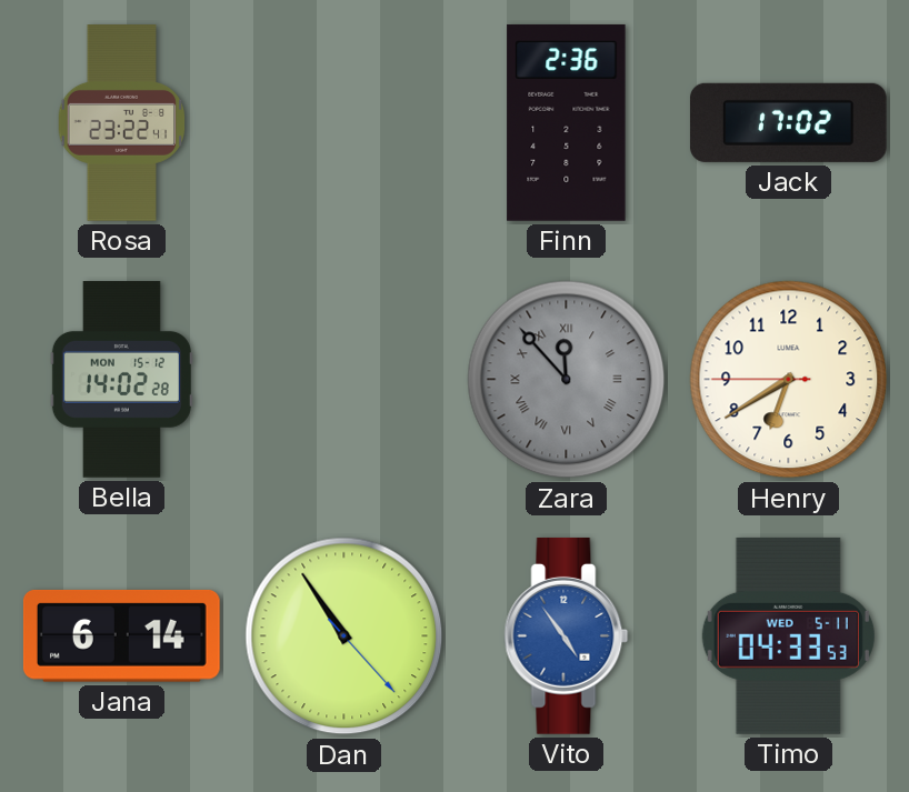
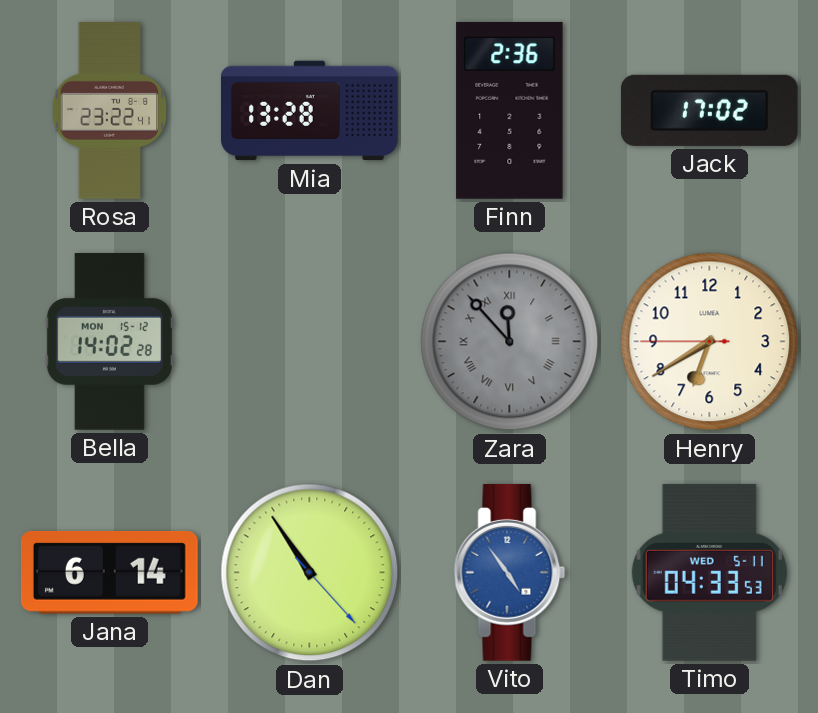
Mia: none -> 13:28 (310, 111)
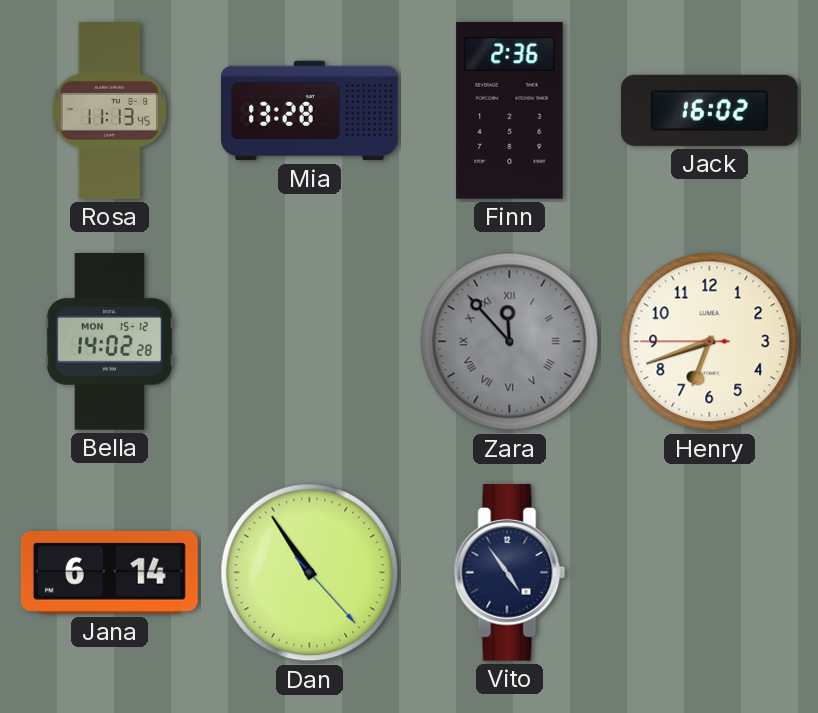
Rosa: 23:22 -> 11:13 (110, 111)
Jack: 17:02 -> 16:02 (709, 110)
Henry: 6:39 -> 6:41 (710, 342)
Vito dial: blue -> navy (510, 572)
Timo: 04:33 -> none (709, 572)
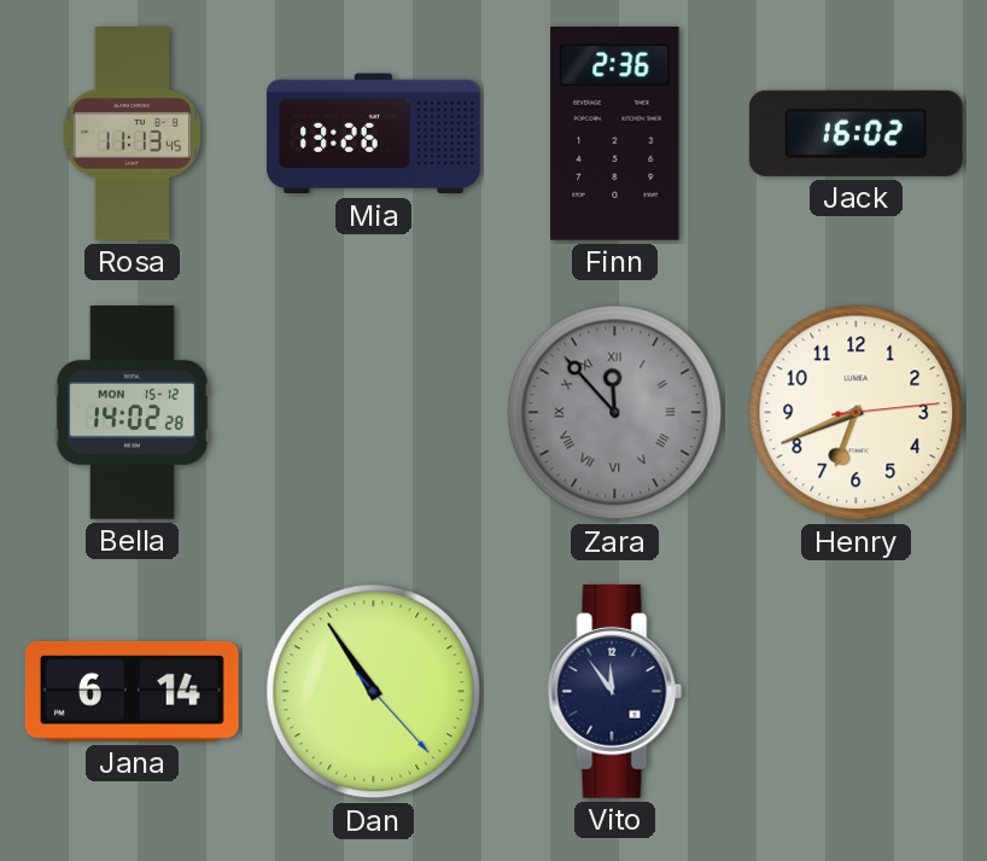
Mia: 13:28 -> 13:26 (374, 134)
Henry: 6:41:45 -> 6:41:14 (857, 413)
Vito: 4:54 -> 11:54 (615, 691)
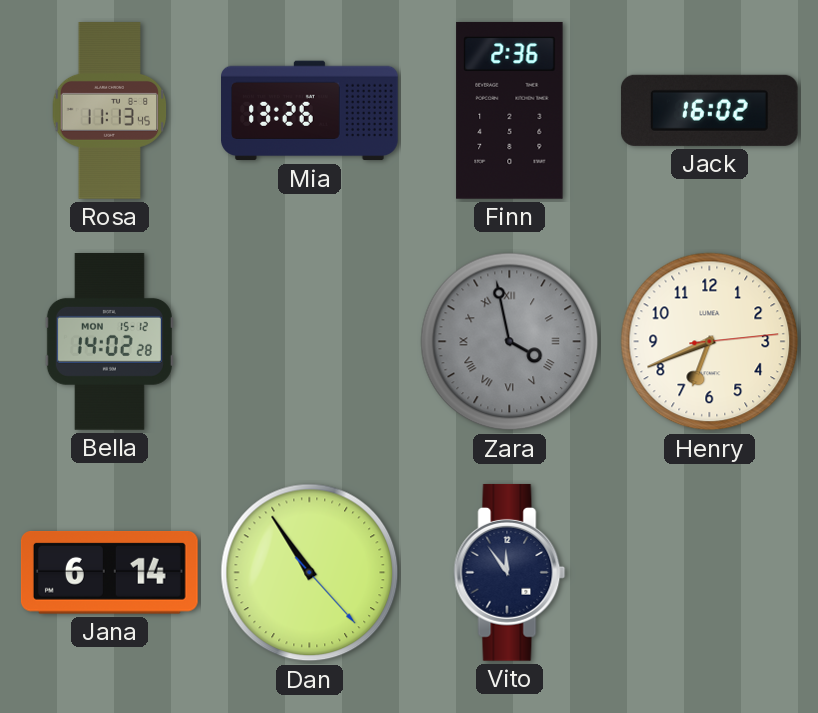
Zara: 11:53 -> 3:58 (510, 342)
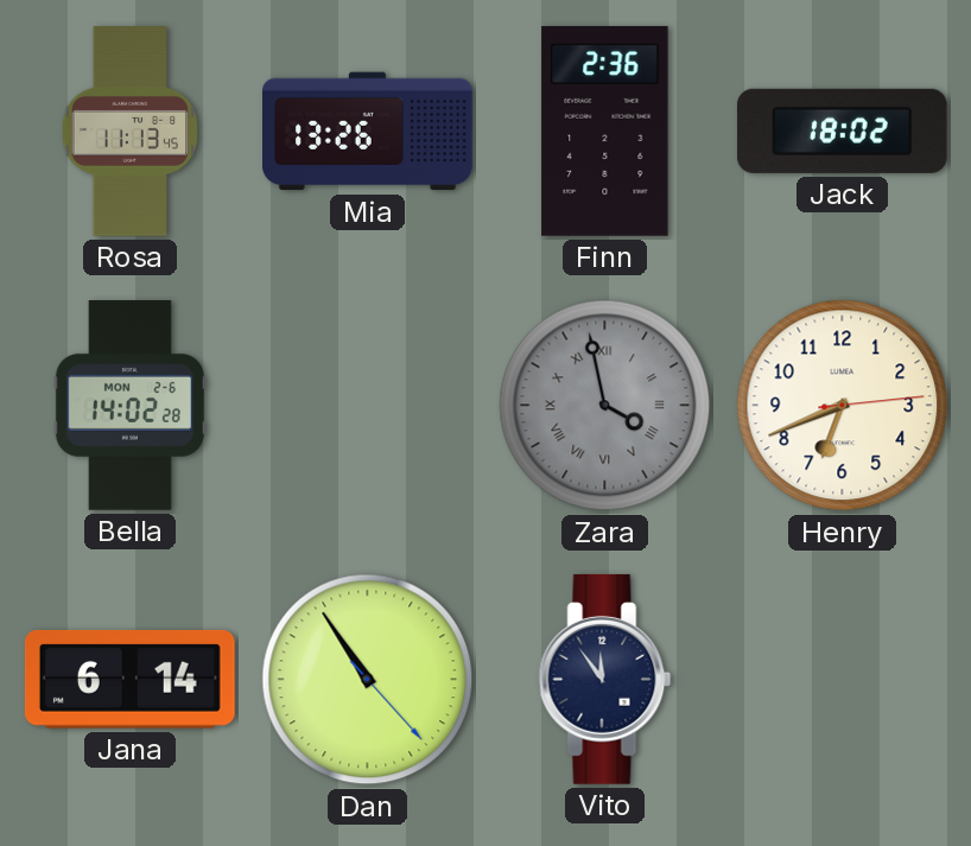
Jack: 16:02 -> 18:02 (842, 131)
Bella date: MON 15-12 -> MON 2-6 (129, 406)
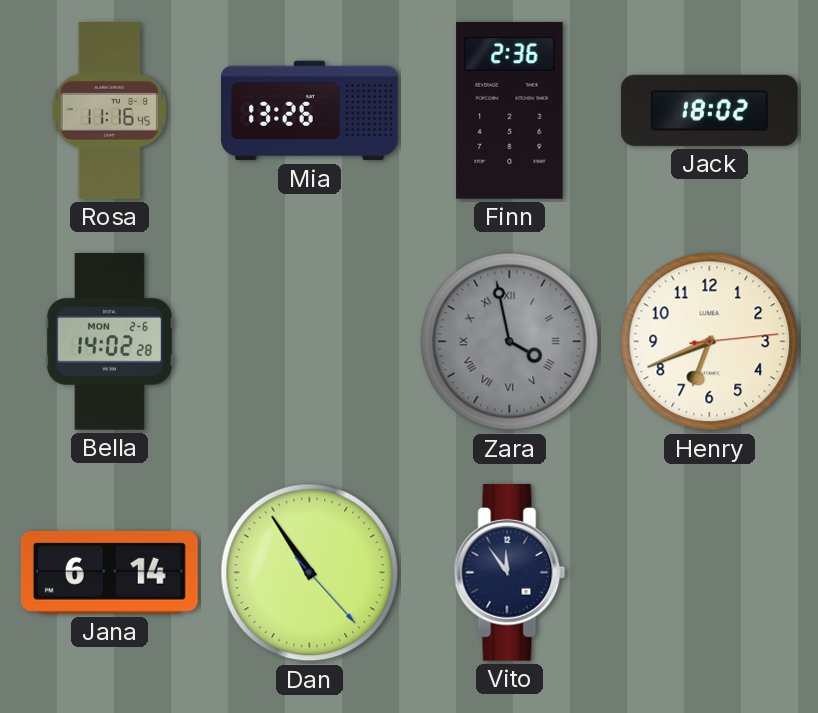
Rosa: 11:13 -> 11:16 (110, 111)
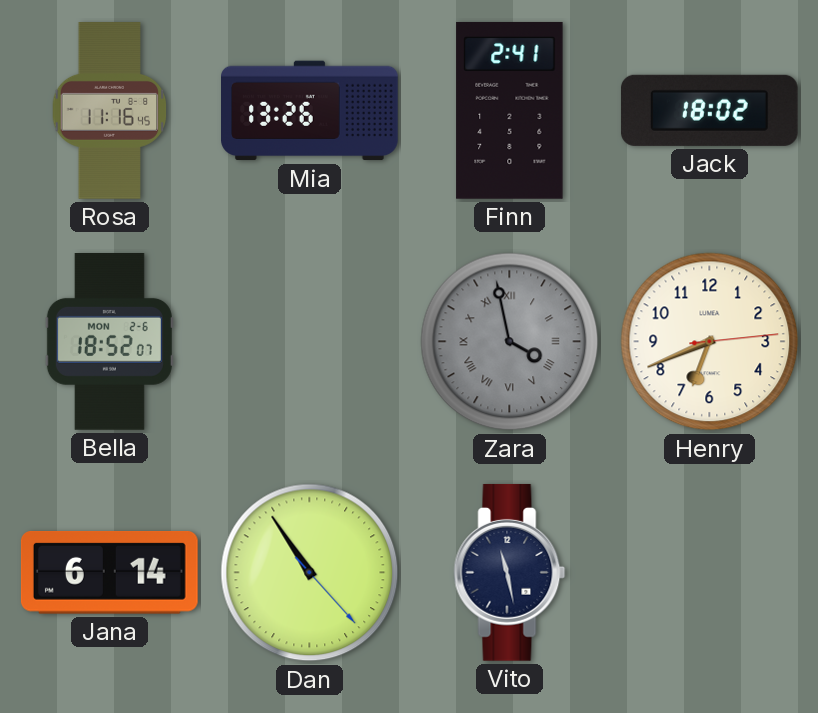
Finn: 2:36 -> 2:41 (510, 110)
Bella: 14:02 -> 18:52 (109, 342)
Vito: 11:54 -> 11:28 (510, 572)
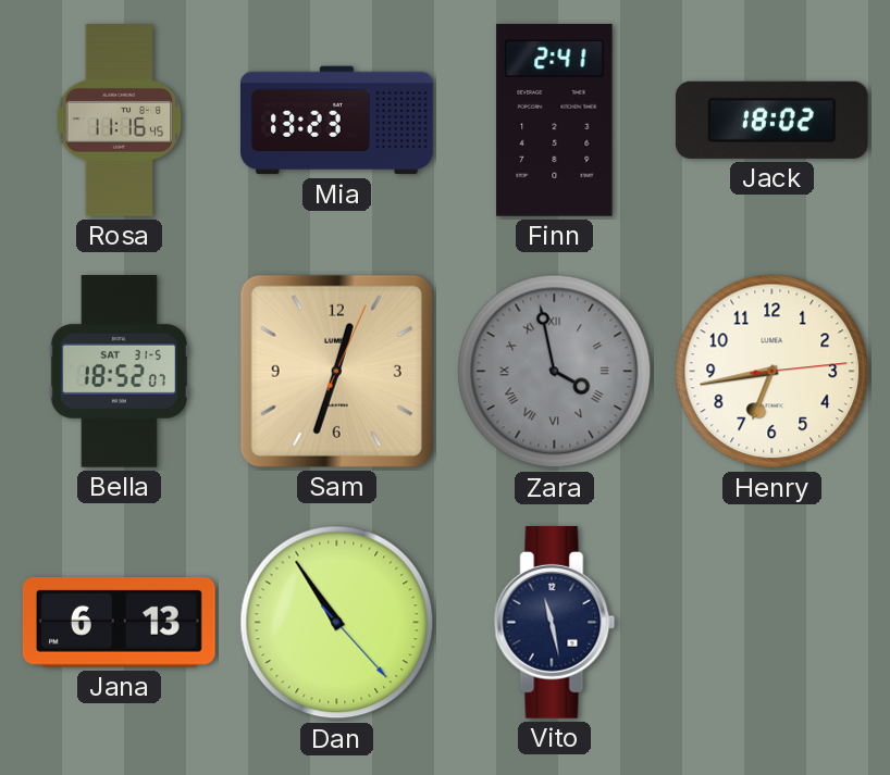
Mia: 13:26 -> 13:23 (337, 121)
Bella date: MON 2-6 -> SAT 31-5 (119, 372)
Sam: none -> 12:33 (336, 371)
Henry: 6:41 -> 6:43 (772, 372)
Jana: 6:14 -> 6:13 (119, 622)
